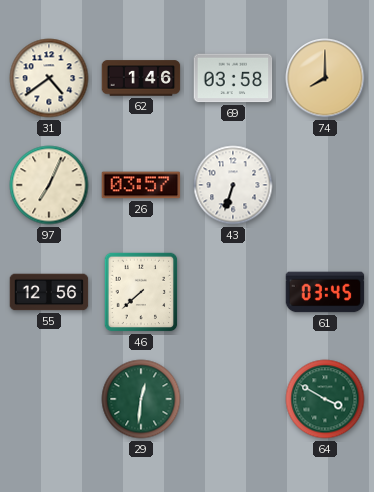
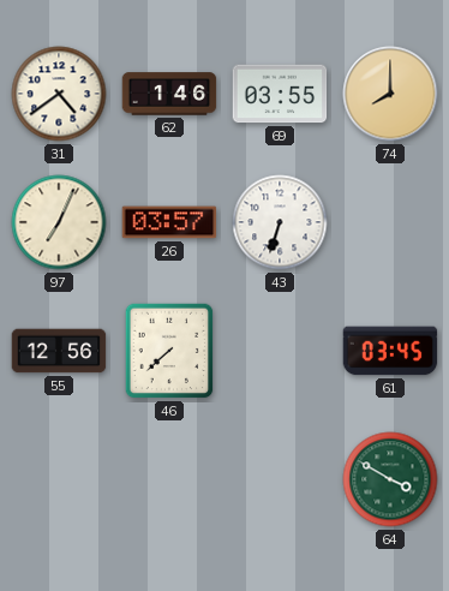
69: 03:58 -> 03:55 (280, 94)
29: 12:31 -> none (141, 399)
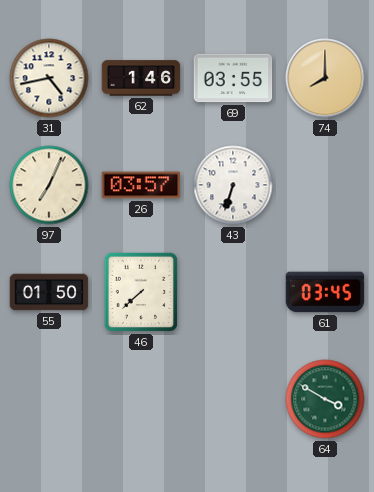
31: 4:39 -> 4:43 (49, 78)
55: 12:56 -> 01:50 (49, 292)
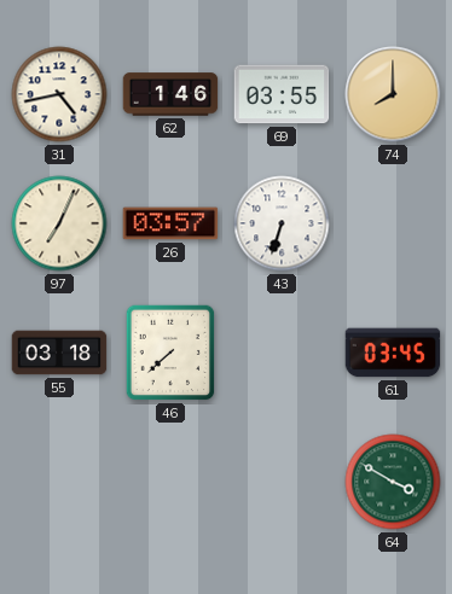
55: 01:50 -> 03:18 (59, 353)
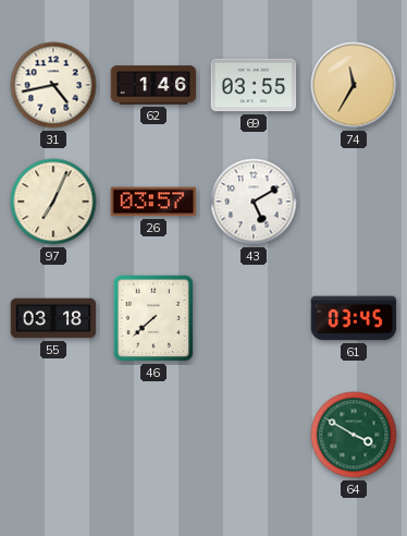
74: 8:00 -> 11:35 (354, 85)
43: 6:33 -> 5:10 (254, 202)
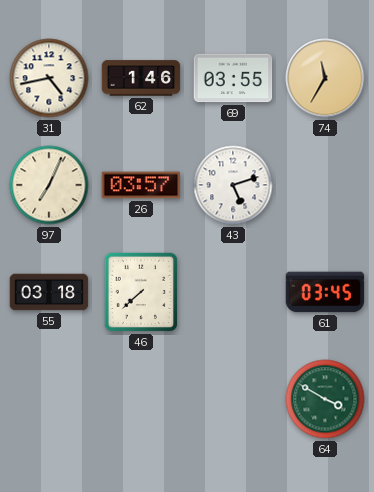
43: 5:10 -> 5:12 (233, 185)
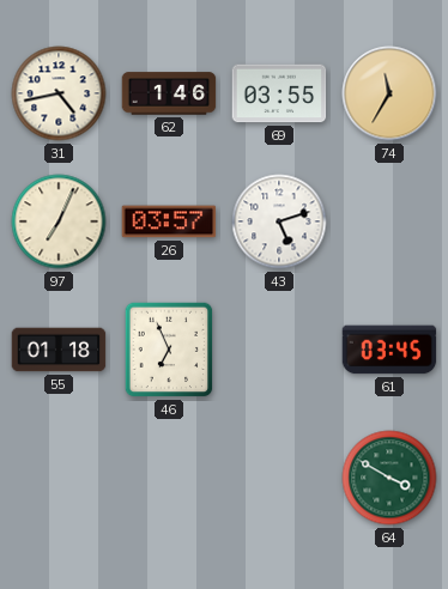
55: 03:18 -> 01:18 (59, 350)
46: 7:38 -> 6:56 (169, 350)
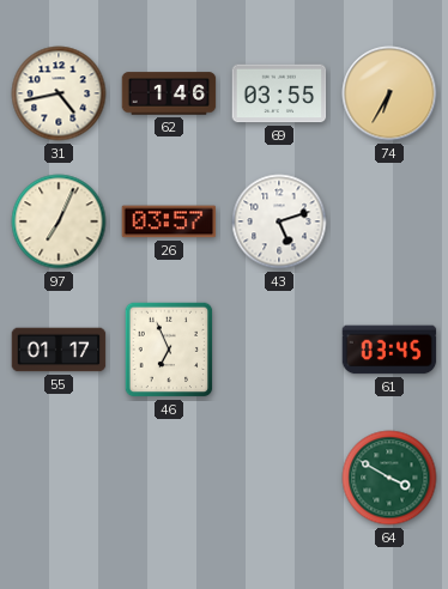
74: 11:35 -> 6:35 (389, 93)
55: 01:18 -> 01:17 (59, 350)
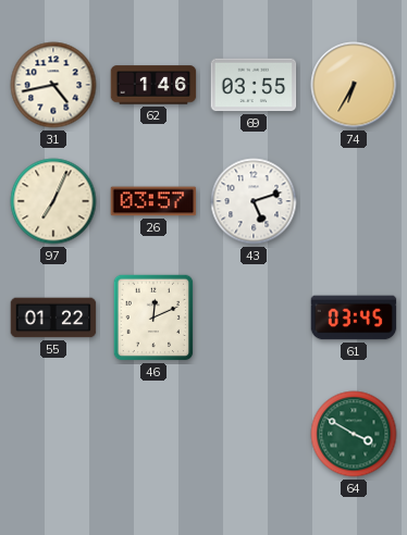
55: 01:17 -> 01:22 (53, 318)
46: 6:56 -> 12:11 (153, 318)
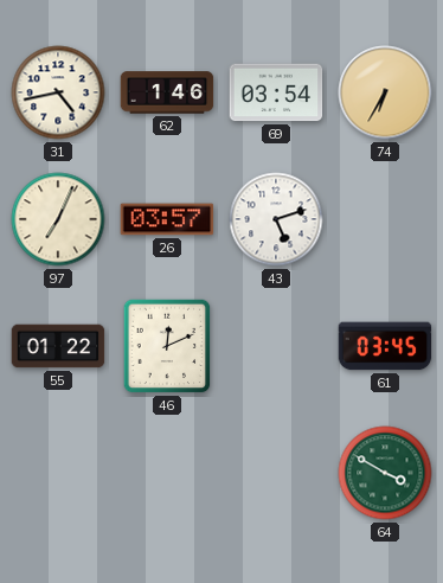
69: 03:55 -> 03:54 (276, 92)
